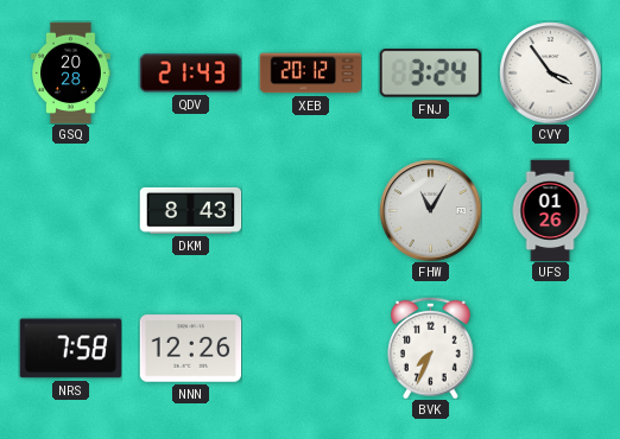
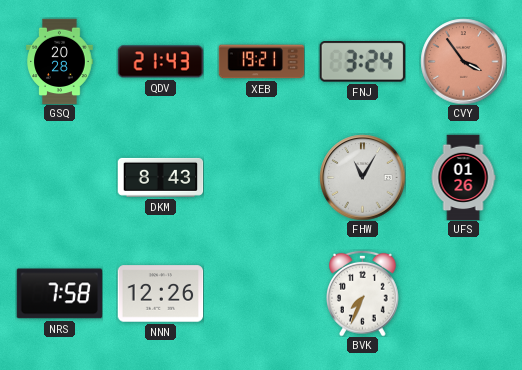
XEB: 20:12 -> 19:21 (261, 62)
CVY dial: white -> salmon (463, 61)
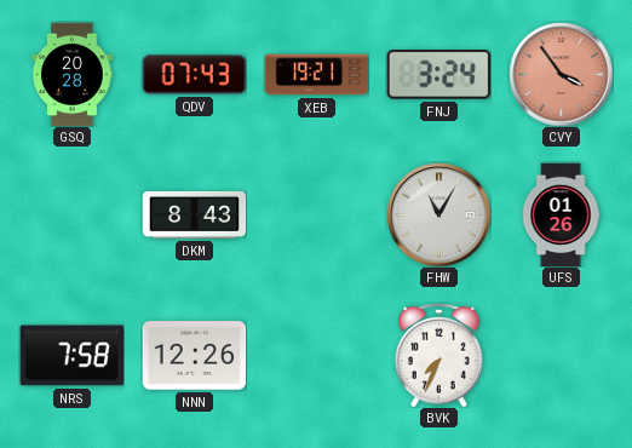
QDV: 21:43 -> 07:43 (194, 75)
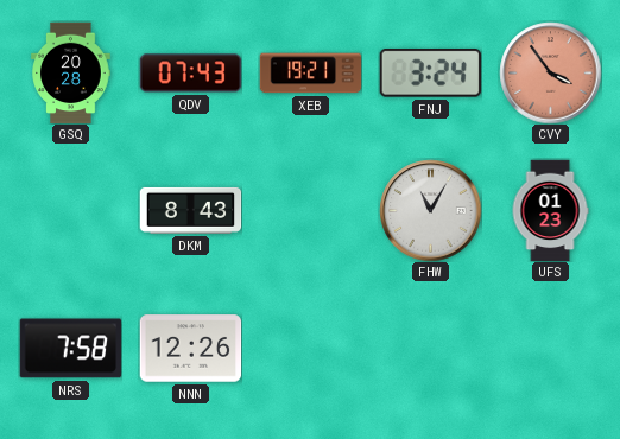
UFS: 01:26 -> 01:23 (550, 210)
BVK: 7:34 -> none (439, 355)
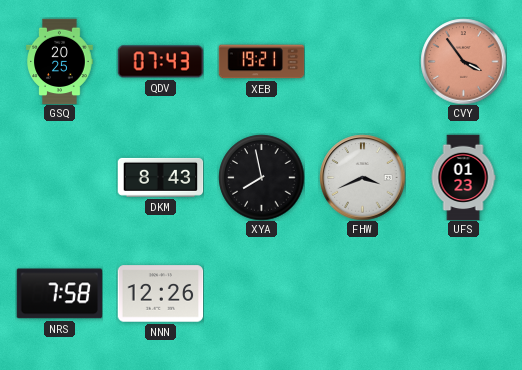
GSQ: 20:28 -> 20:25 (60, 61)
FNJ: 3:24 -> none (430, 74)
XYA: none -> 7:58 (261, 177)
FHW: 11:05 -> 3:41 (362, 177)
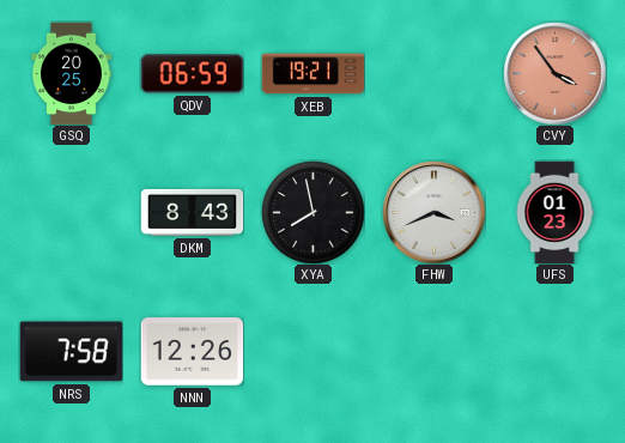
QDV: 07:43 -> 06:59 (192, 74)
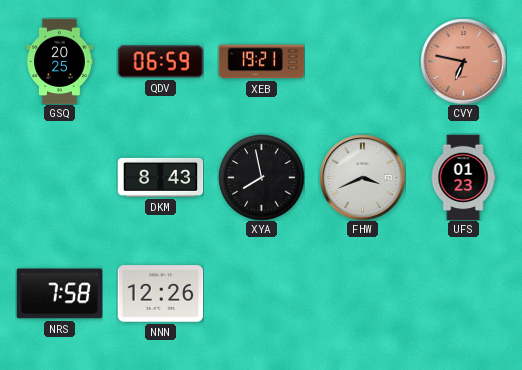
CVY: 3:54 -> 6:47 (463, 61)
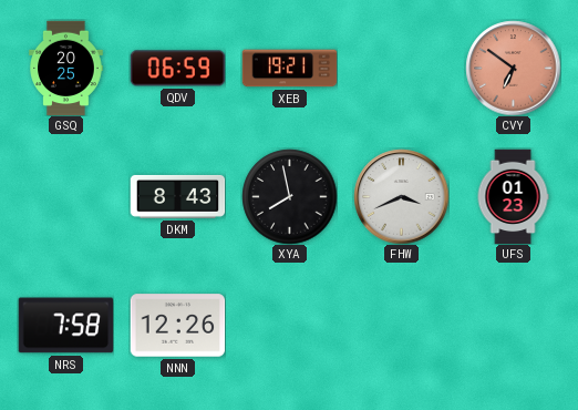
CVY: 6:47 -> 6:51 (513, 68)
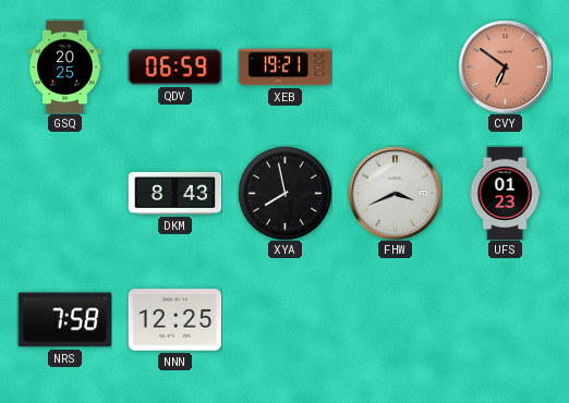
NNN: 12:26 -> 12:25 (174, 320)
